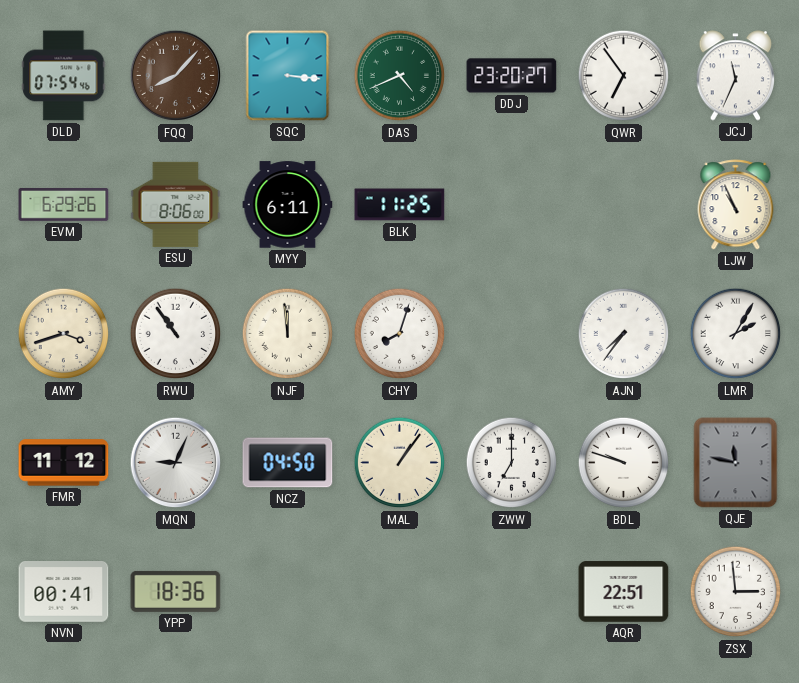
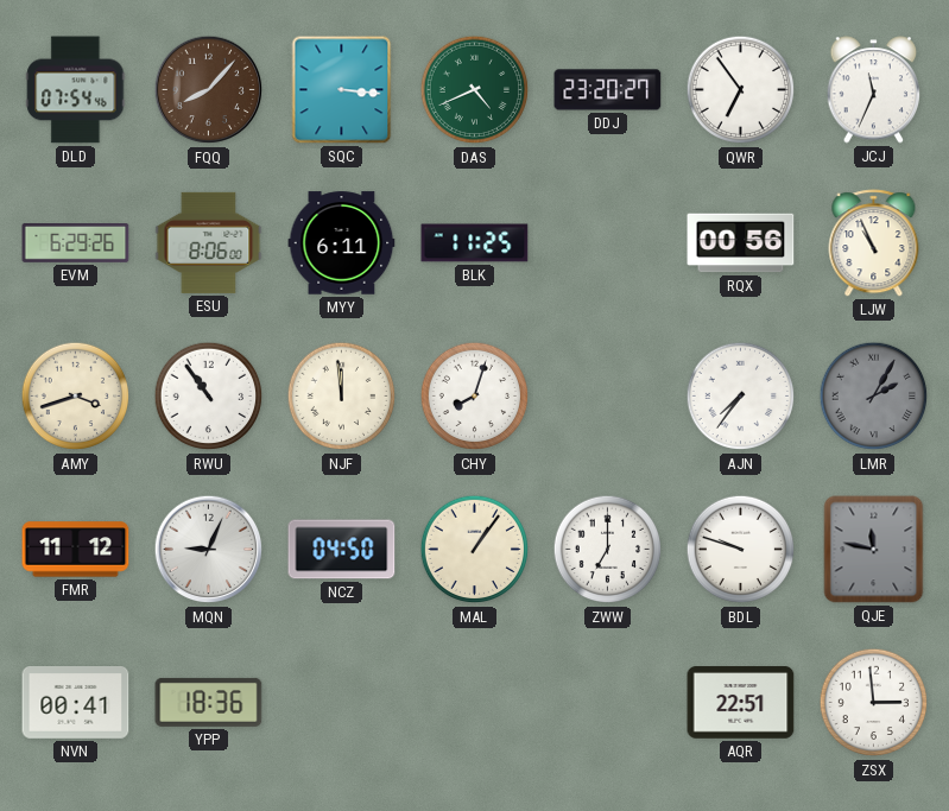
RQX: none -> 00:56 (741, 243)
LMR dial: white -> grey (874, 397)
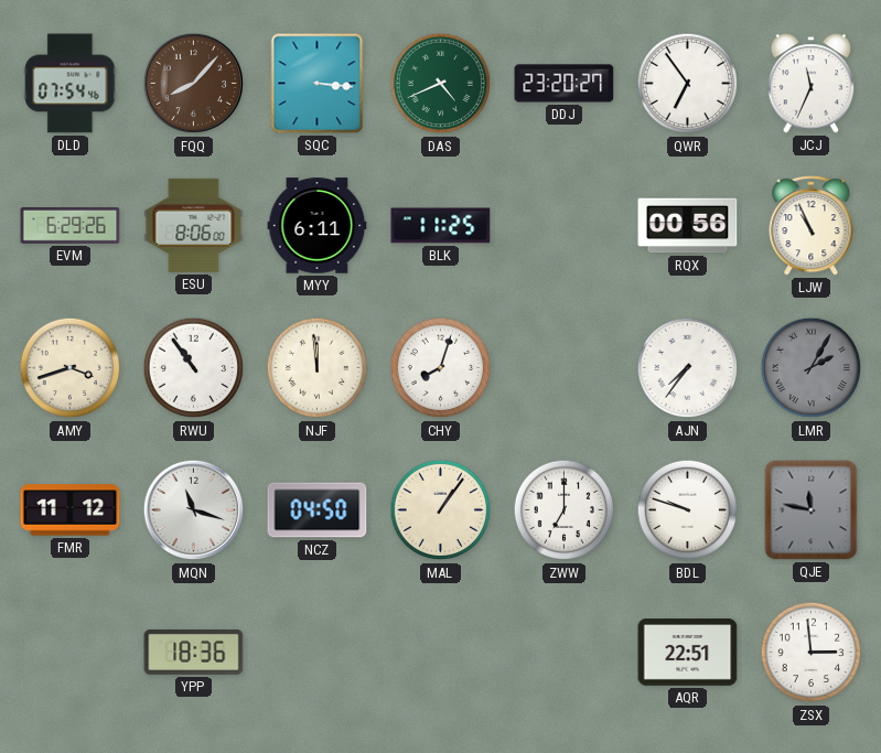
MQN: 9:04 -> 11:18 (194, 510)
NVN: 00:41 -> none (76, 703)
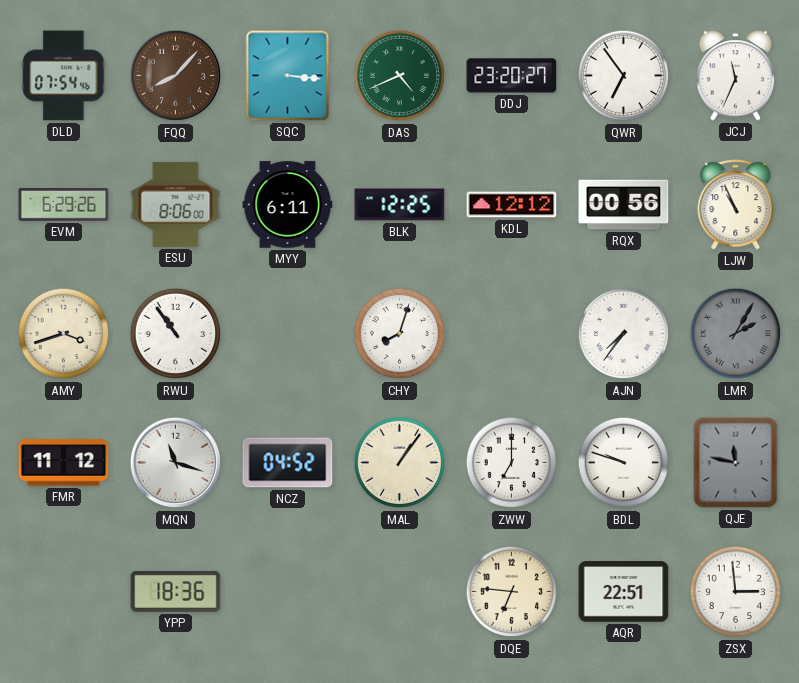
BLK: 11:25 -> 12:25 (400, 205)
KDL: none -> 12:12 (512, 205)
NJF: 11:59 -> none (318, 368)
NCZ: 04:50 -> 04:52 (288, 463)
DQE: none -> 6:46 (512, 592)
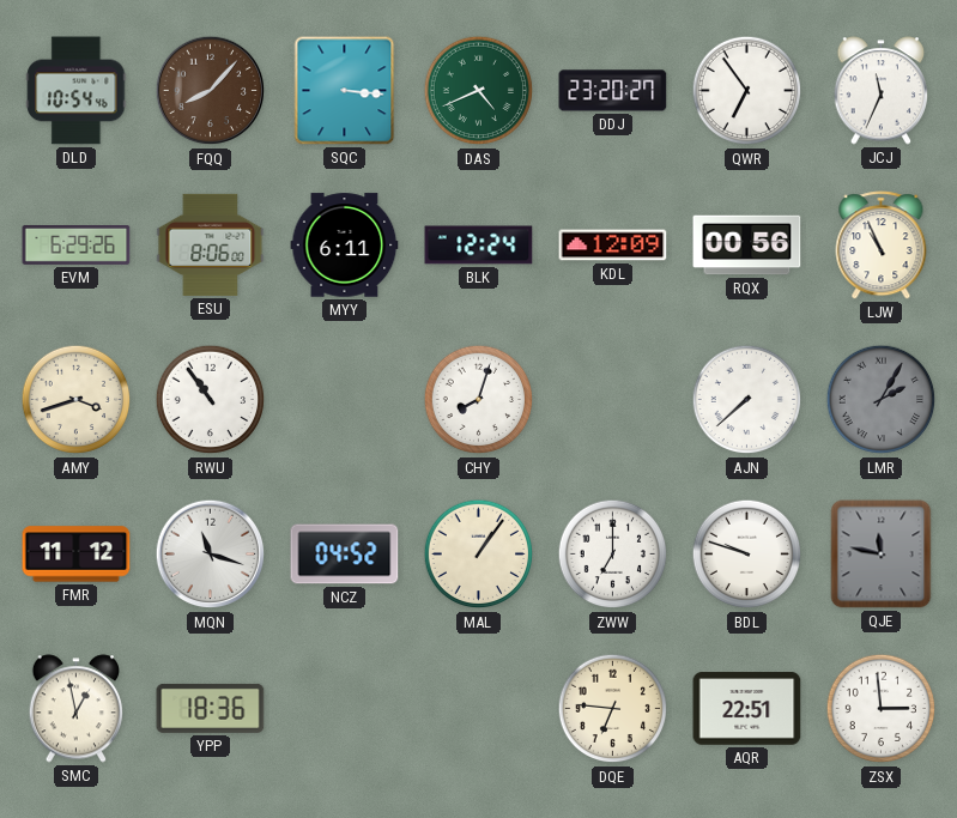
DLD: 07:54 -> 10:54 (77, 91)
BLK: 12:25 -> 12:24 (479, 246)
KDL: 12:12 -> 12:09 (613, 246)
AJN: 7:36 -> 7:38 (747, 400)
SMC: none -> 12:58 (77, 709)
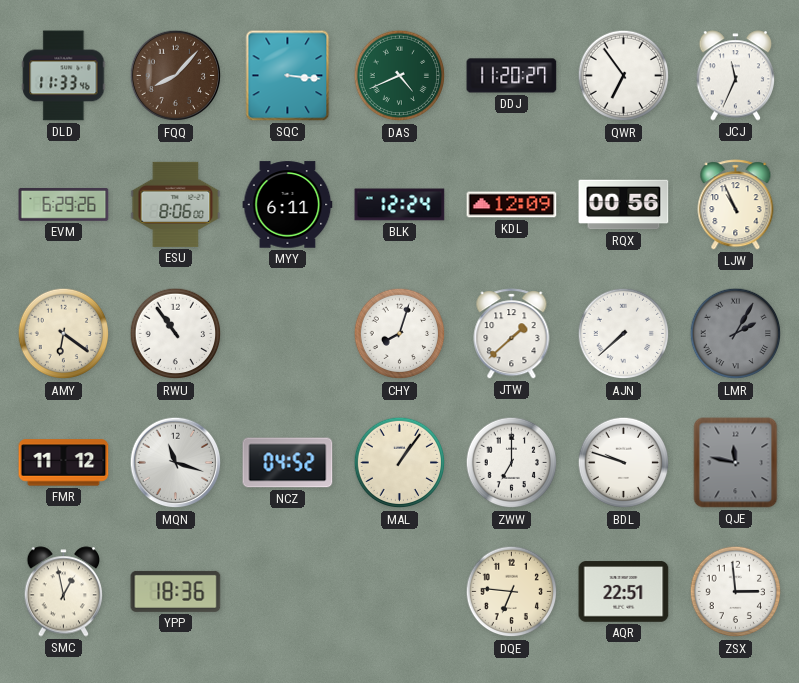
DLD: 10:54 -> 11:33 (64, 76)
DDJ: 23:20 -> 11:20 (512, 76)
AMY: 3:42 -> 6:21 (64, 334)
JTW: none -> 1:38 (512, 334)
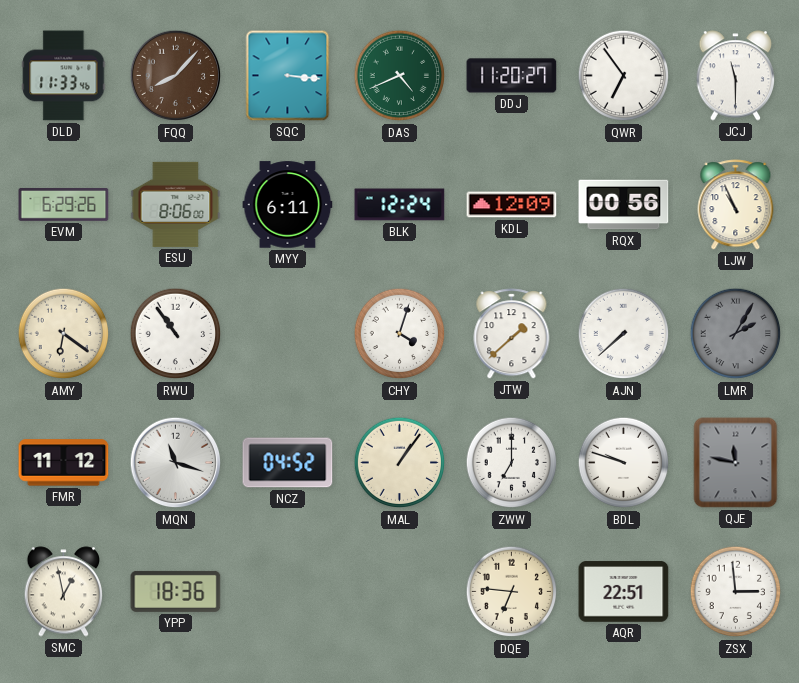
JCJ: 11:34 -> 11:30 (736, 76)
CHY: 8:03 -> 4:03 (400, 334)
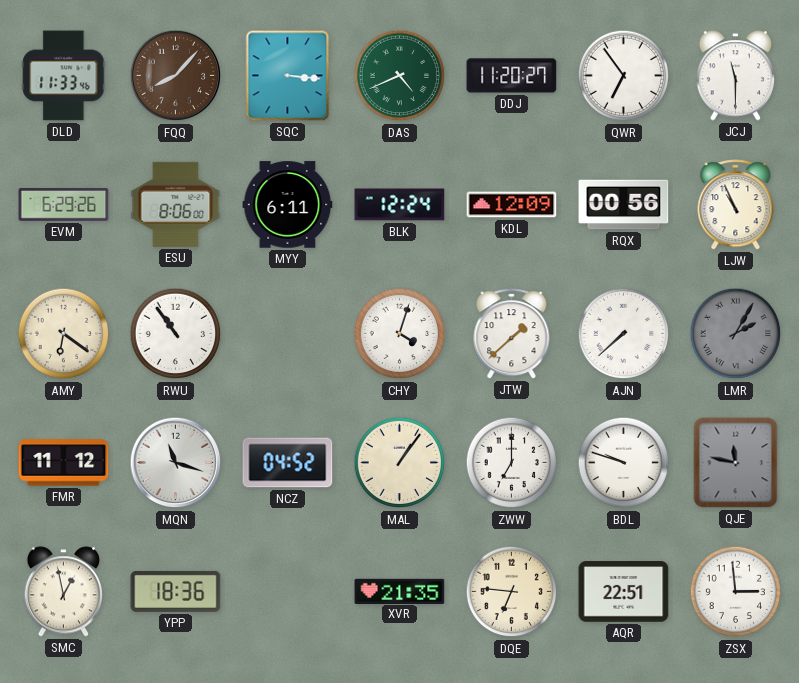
XVR: none -> 21:35 (400, 591)
